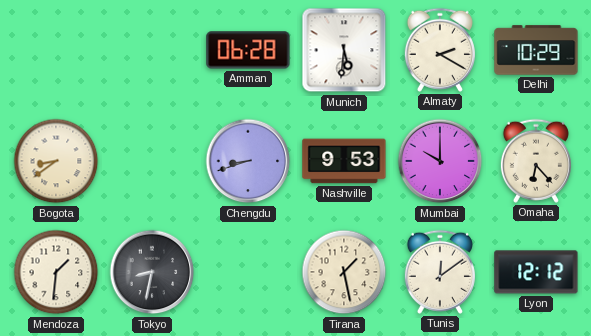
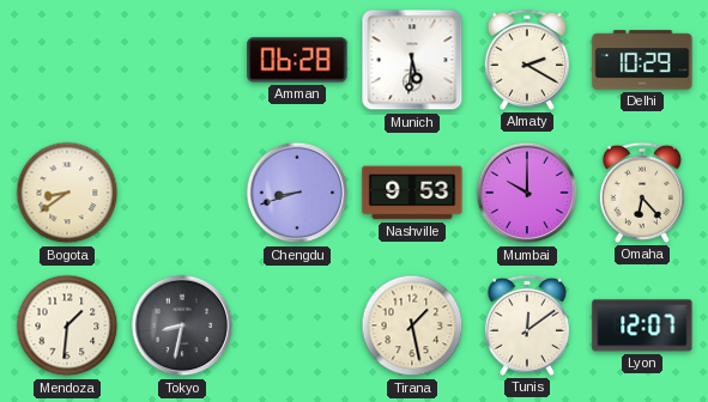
Lyon: 12:12 -> 12:07 (642, 325)
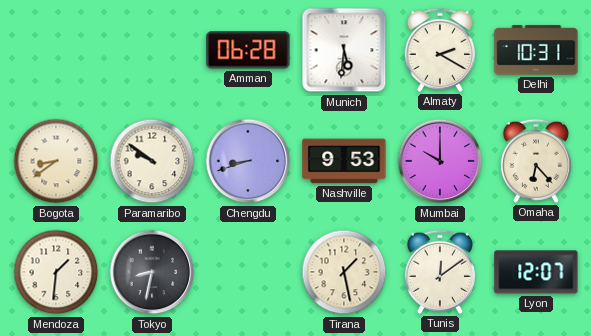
Delhi: 10:29 -> 10:31 (536, 50)
Paramaribo: none -> 9:51 (152, 161)
